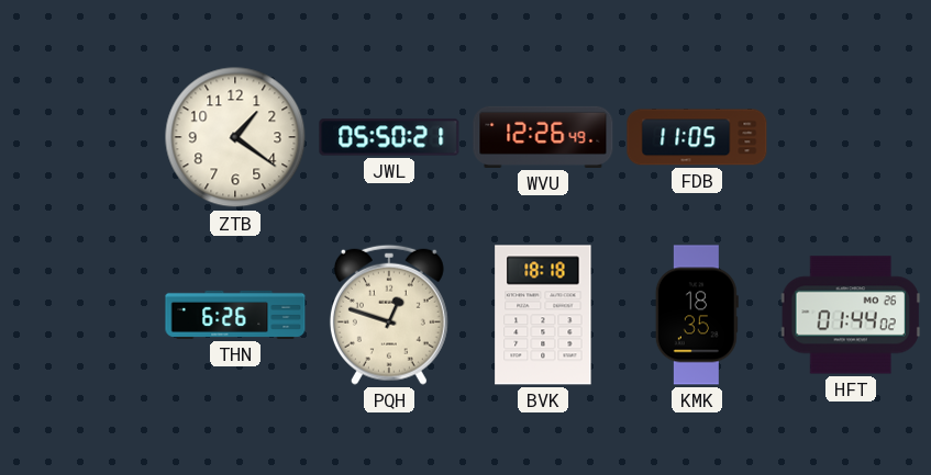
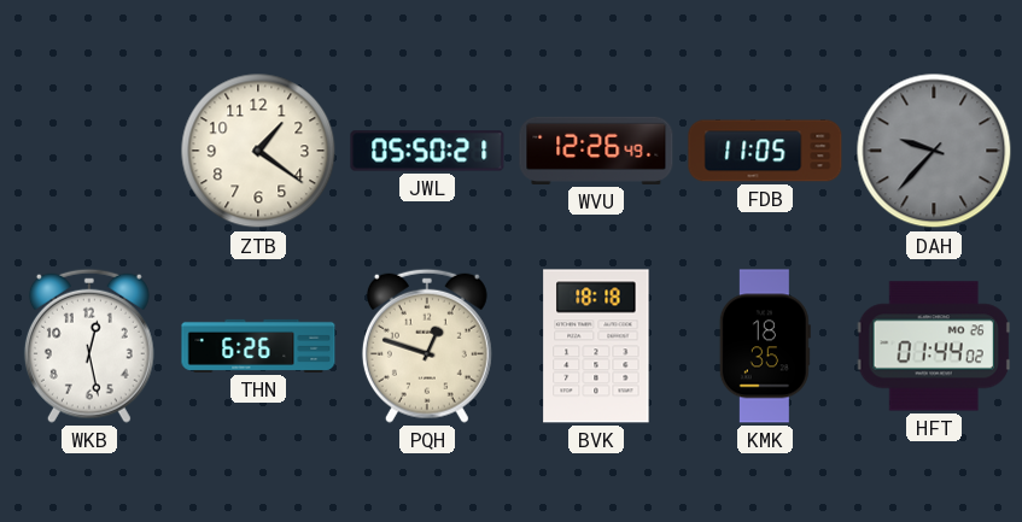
DAH: none -> 9:37 (934, 151)
WKB: none -> 12:28 (89, 346)
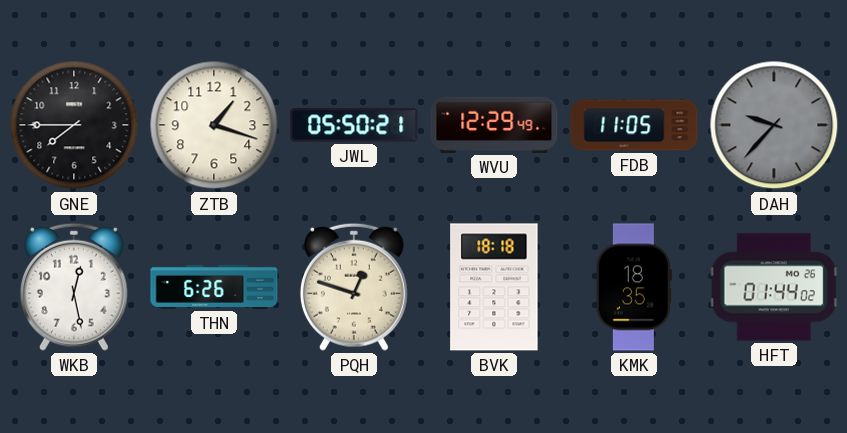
GNE: none -> 7:45 (74, 125)
ZTB: 1:21 -> 1:18 (214, 125)
WVU: 12:26 -> 12:29 (494, 125)
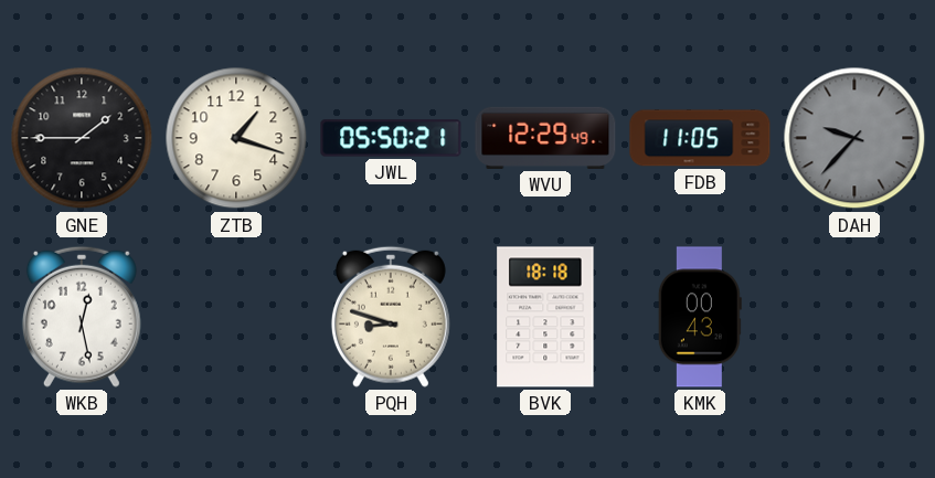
GNE: 7:45 -> 1:45 (82, 138)
THN: 6:26 -> none (214, 287)
PQH: 12:48 -> 8:48 (391, 317)
KMK: 18:35 -> 00:43 (700, 317)
HFT: 01:44 -> none (774, 287)
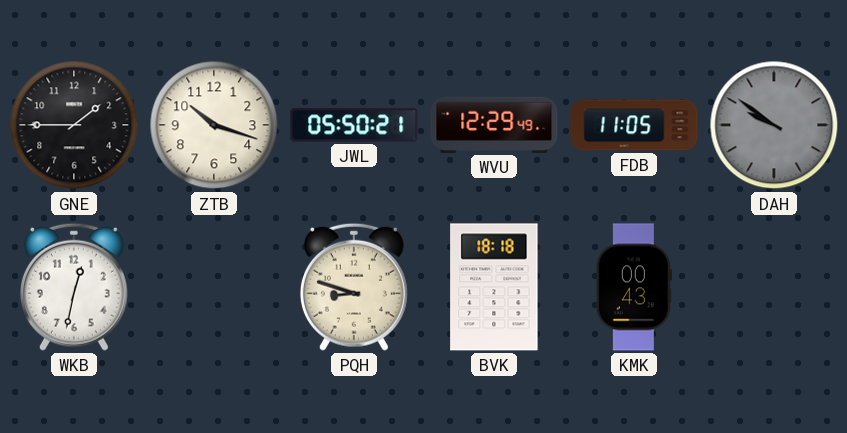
ZTB: 1:18 -> 10:18 (214, 125)
DAH: 9:37 -> 9:51 (774, 125)
WKB: 12:28 -> 12:32 (74, 287)
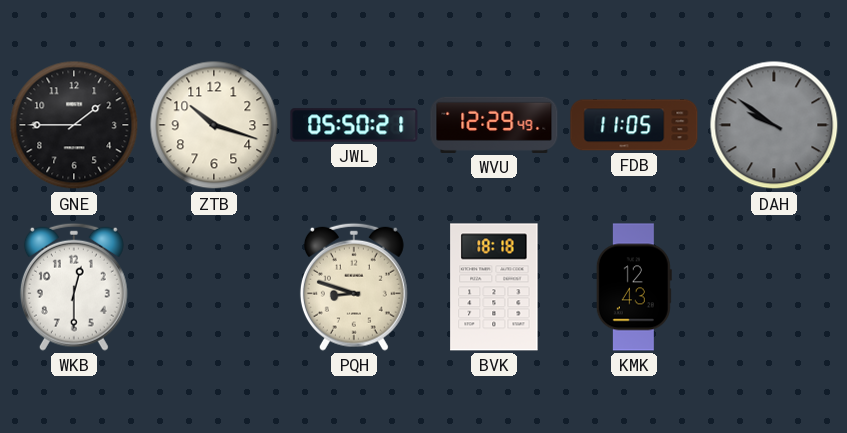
WKB: 12:32 -> 12:30 (74, 287)
KMK: 00:43 -> 12:43 (634, 287)
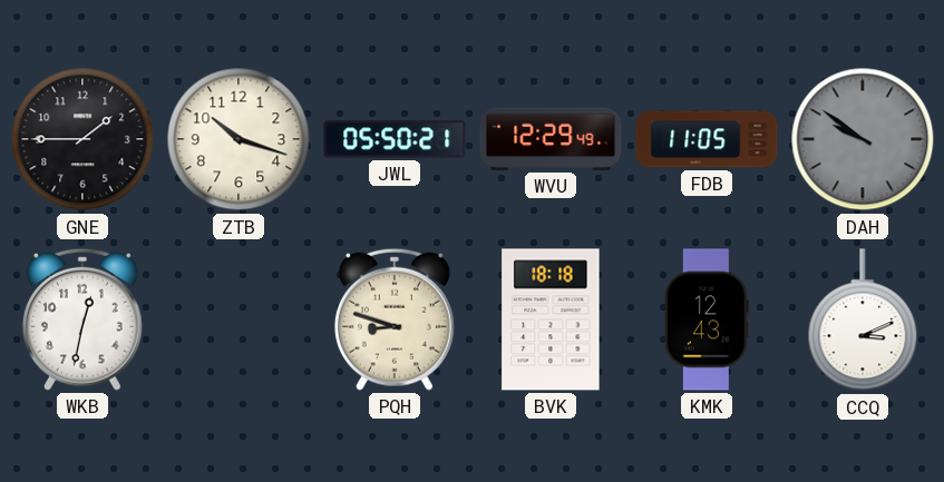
WKB: 12:30 -> 12:32 (82, 319)
CCQ: none -> 3:11 (863, 321)
